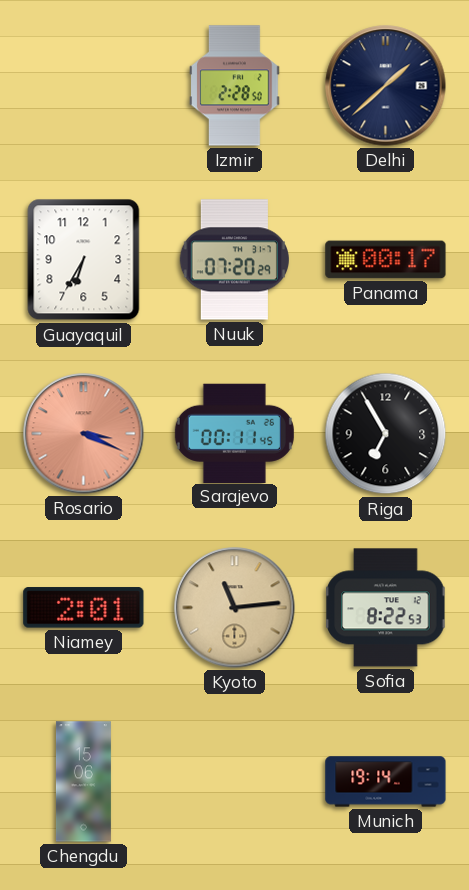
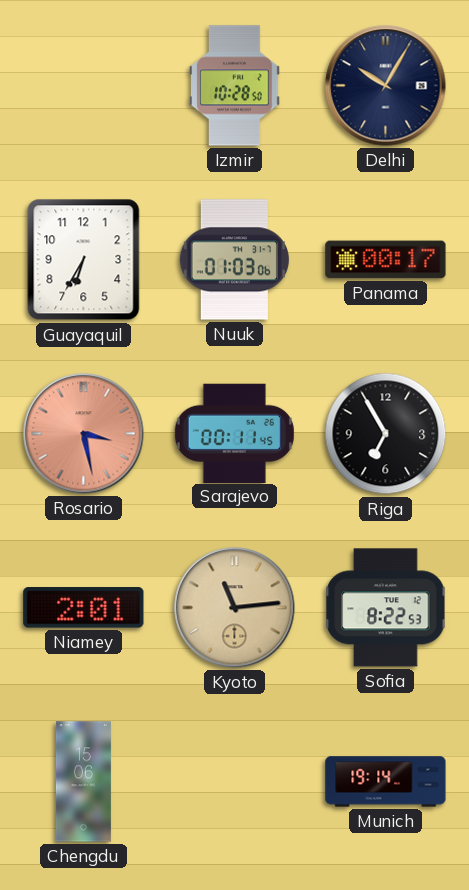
Izmir: 2:28 -> 10:28 (235, 86)
Delhi: 1:38 -> 10:05 (386, 86)
Nuuk: 07:20 -> 01:03 (234, 260)
Rosario: 3:19 -> 3:28 (84, 434)
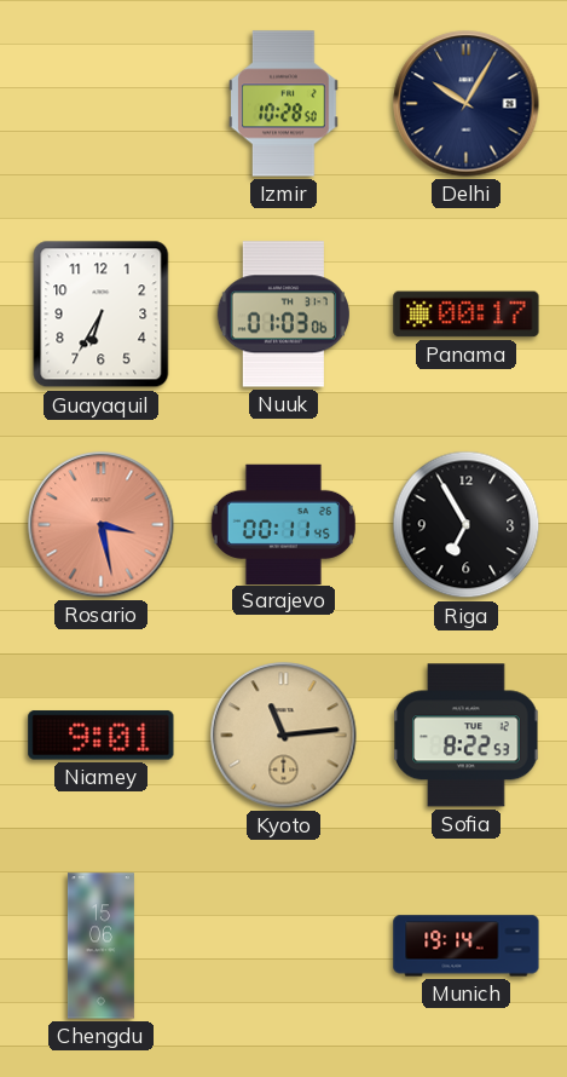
Niamey: 2:01 -> 9:01 (102, 736)
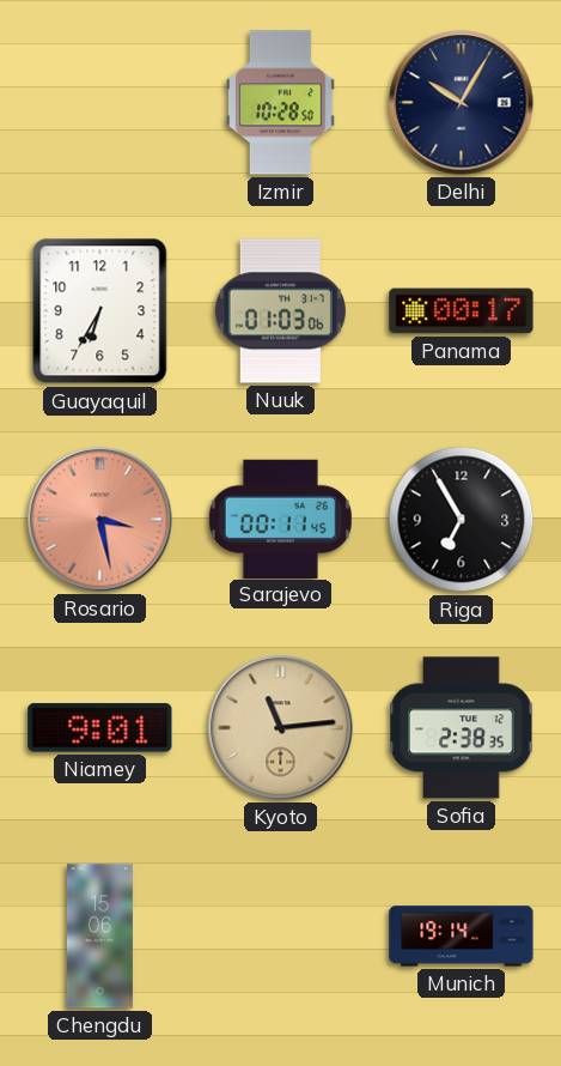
Sofia: 8:22 -> 2:38 (462, 728)
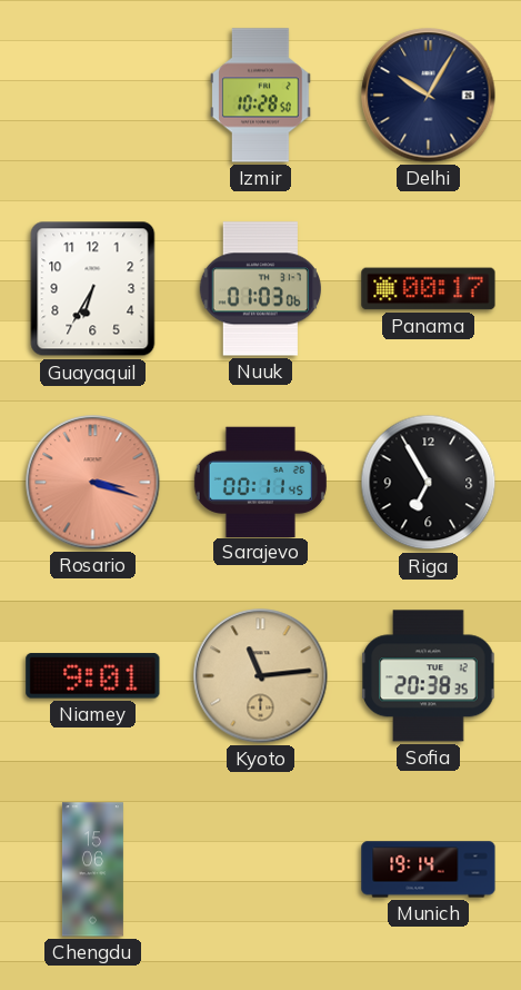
Rosario: 3:28 -> 3:18 (93, 483)
Sofia: 2:38 -> 20:38 (429, 676)
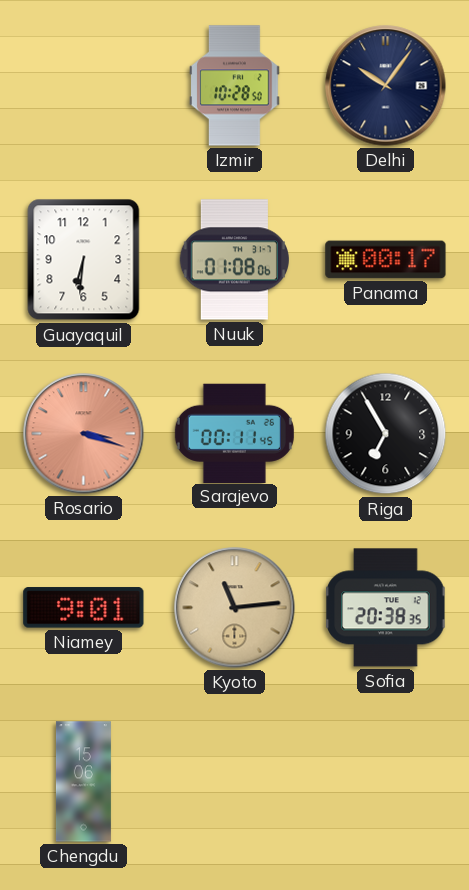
Delhi: 10:05 -> 10:06 (386, 86)
Guayaquil: 6:35 -> 6:31 (84, 260)
Nuuk: 01:03 -> 01:08 (234, 260)
Munich: 19:14 -> none (429, 870)
